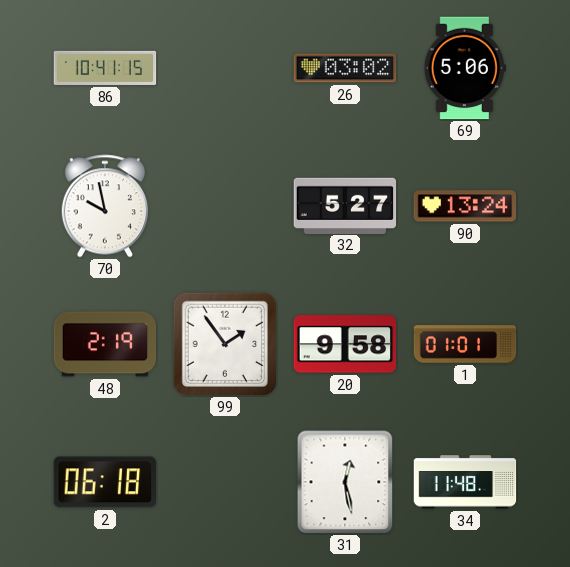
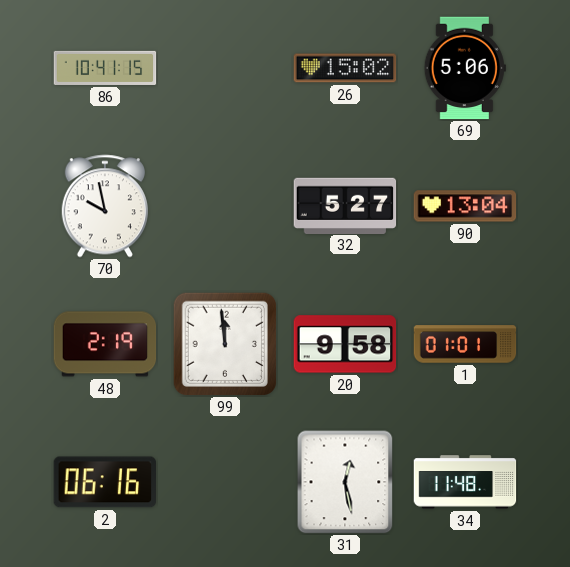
26: 03:02 -> 15:02 (345, 68)
90: 13:24 -> 13:04 (465, 206)
99: 1:54 -> 11:59 (224, 343)
2: 06:18 -> 06:16 (104, 482)
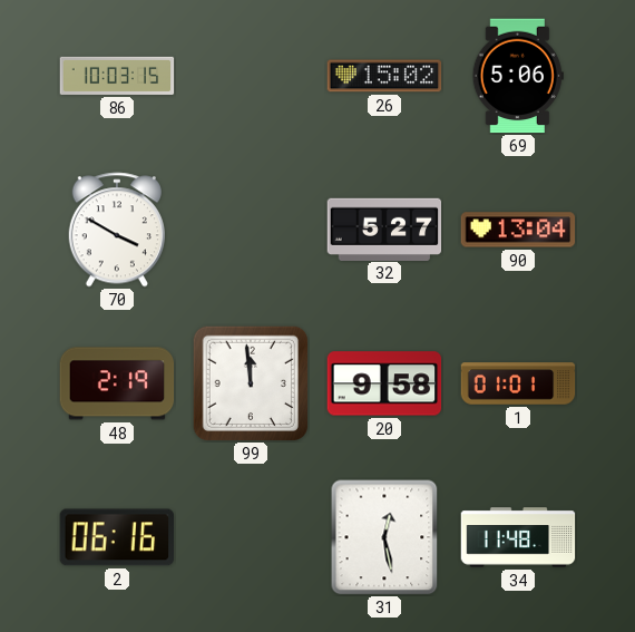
86: 10:41 -> 10:03 (117, 76)
70: 9:58 -> 3:50 (117, 230)
